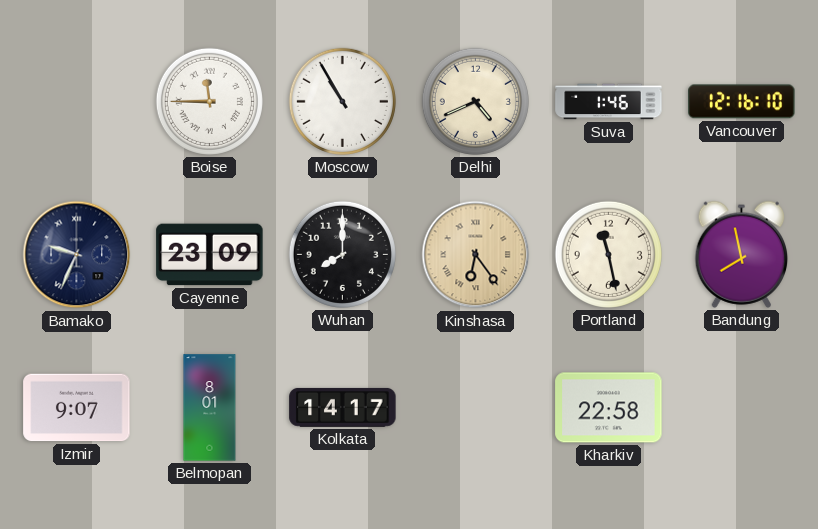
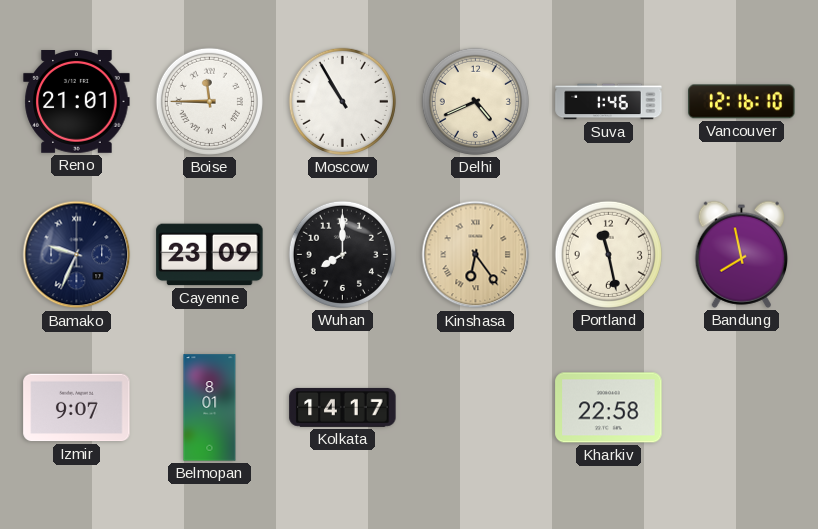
Reno: none -> 21:01 (77, 102)
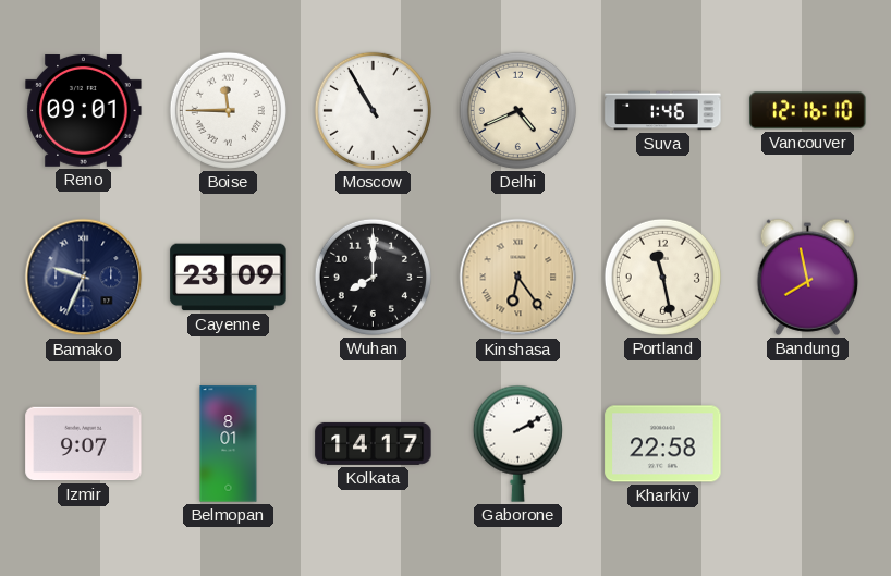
Reno: 21:01 -> 09:01 (84, 111)
Gaborone: none -> 2:10 (517, 443)
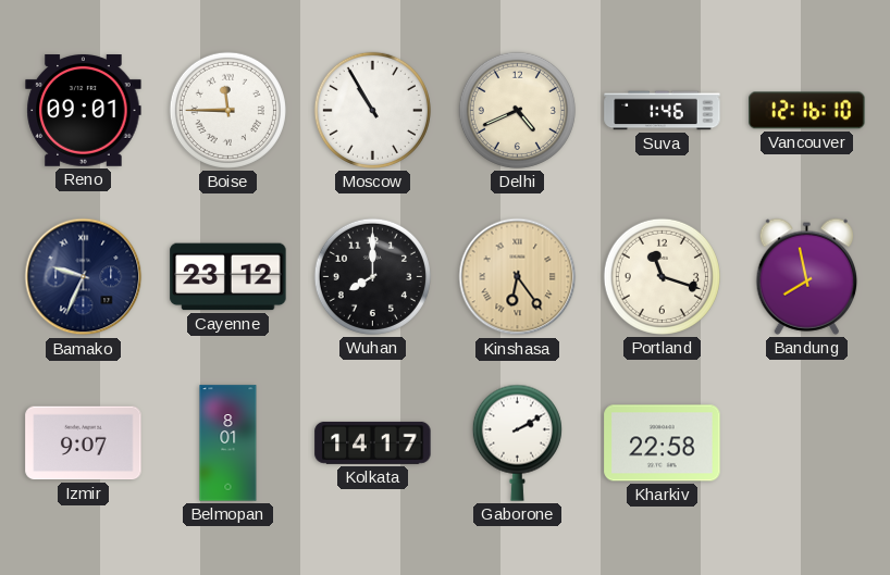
Cayenne: 23:09 -> 23:12 (228, 277)
Portland: 11:28 -> 11:18 (662, 276)
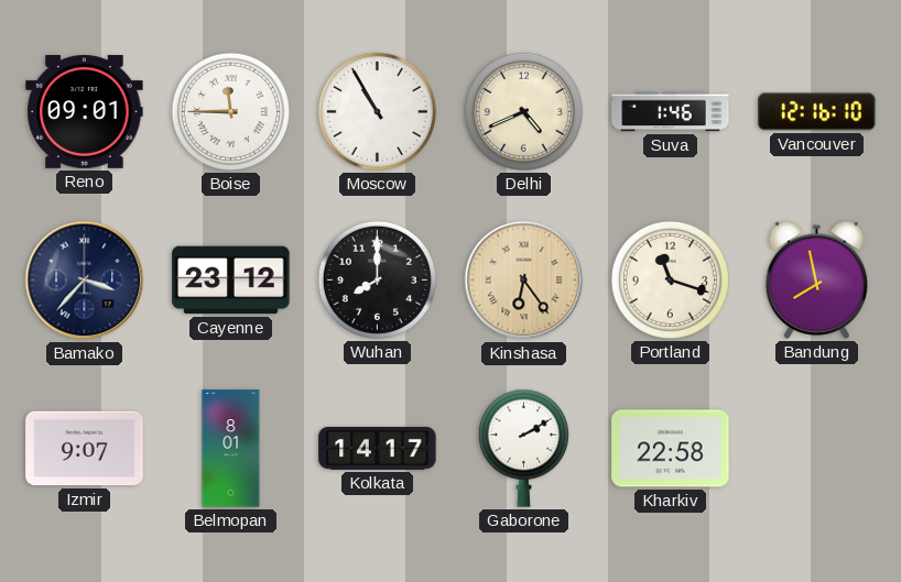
Bamako: 9:34 -> 3:37 (85, 281)
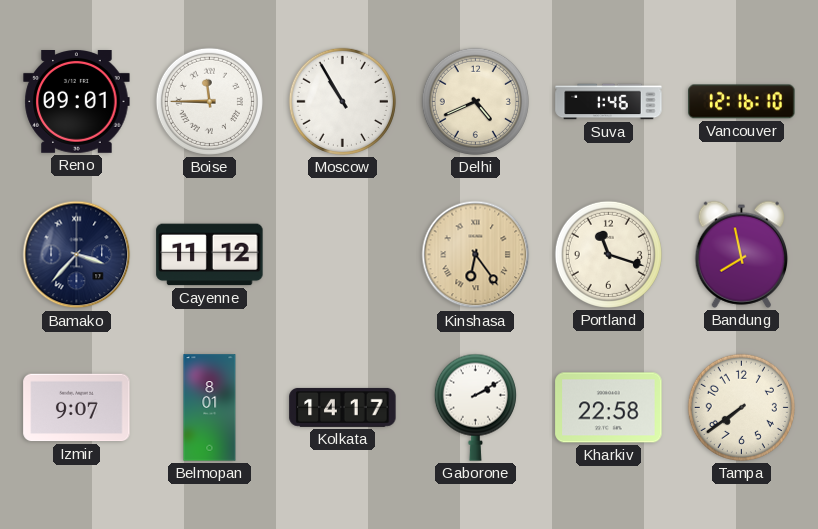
Cayenne: 23:12 -> 11:12 (210, 255)
Wuhan: 8:00 -> none (377, 279)
Tampa: none -> 7:39 (741, 407)
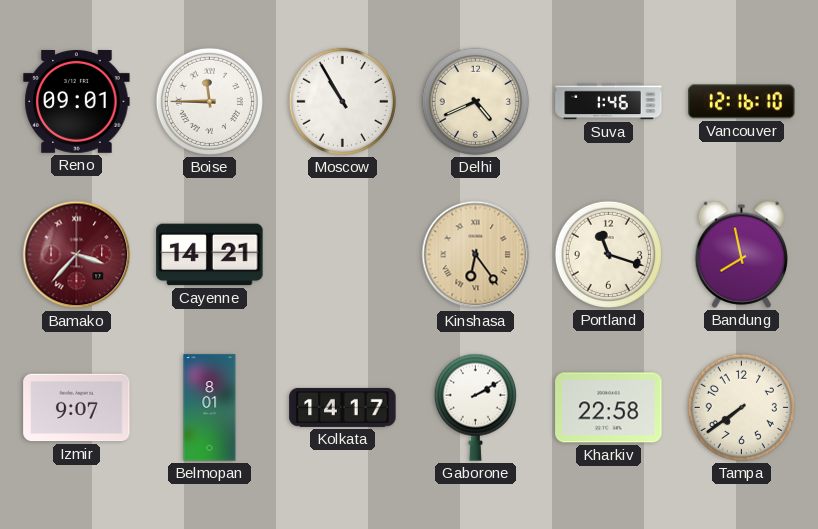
Bamako dial: navy -> burgundy (77, 255)
Cayenne: 11:12 -> 14:21 (210, 255)
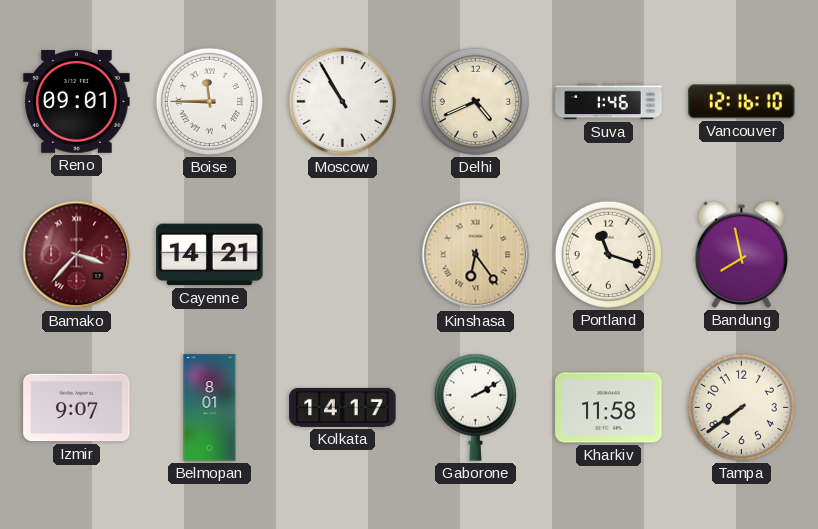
Kharkiv: 22:58 -> 11:58 (609, 408)
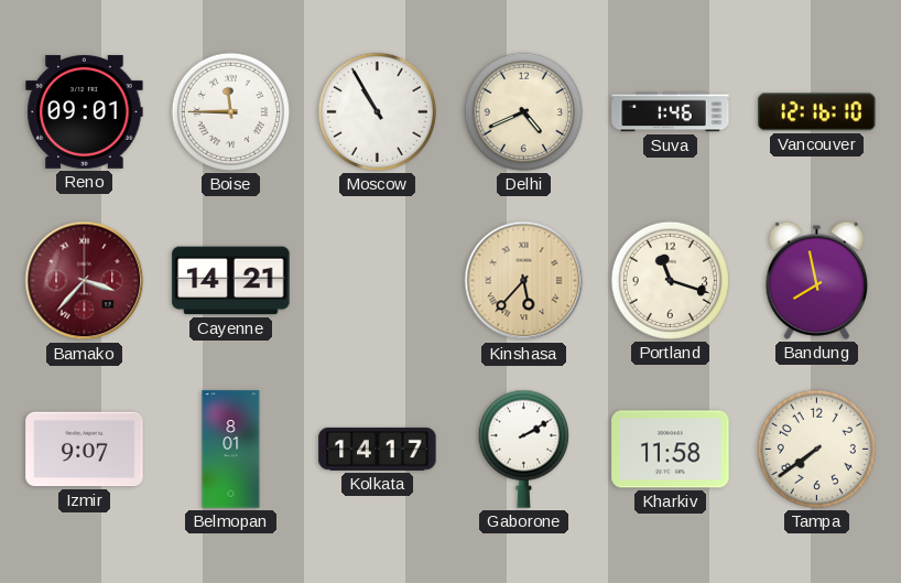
Kinshasa: 6:24 -> 5:37 (524, 281)
